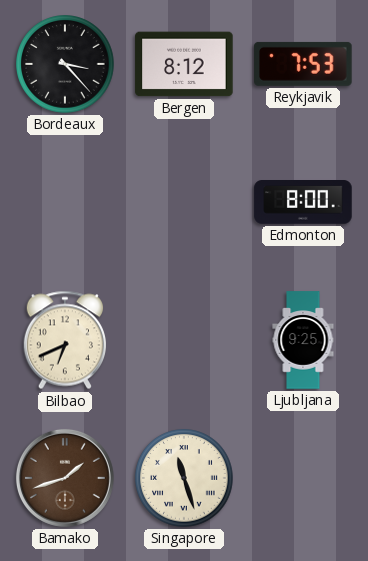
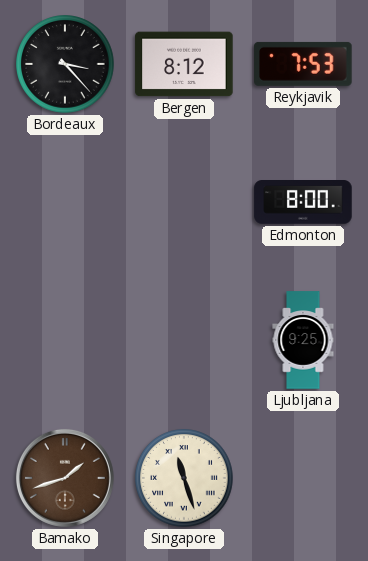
Bilbao: 6:41 -> none (64, 340)
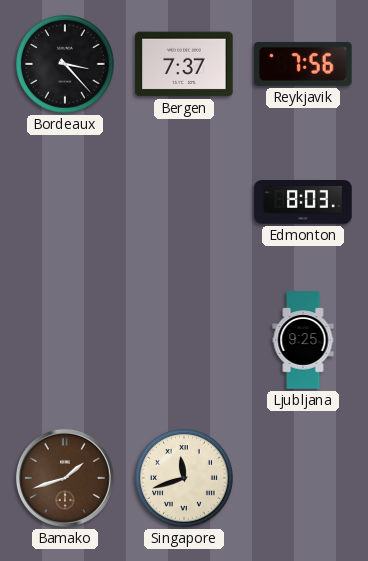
Bergen: 8:12 -> 7:37 (184, 64)
Reykjavik: 7:53 -> 7:56 (303, 64)
Edmonton: 8:00 -> 8:03 (303, 203)
Singapore: 11:27 -> 11:42 (184, 478)
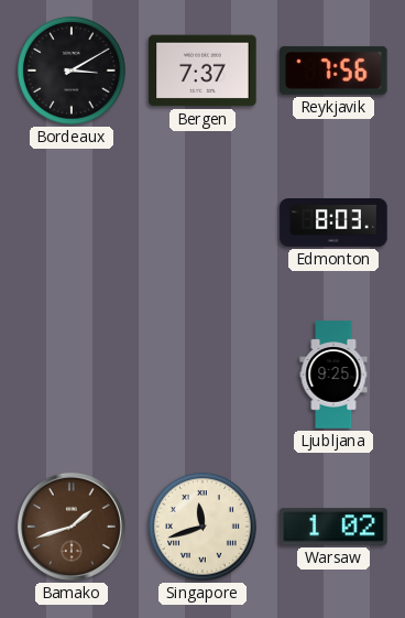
Bordeaux: 3:23 -> 3:10 (72, 71)
Warsaw: none -> 1:02 (333, 527)
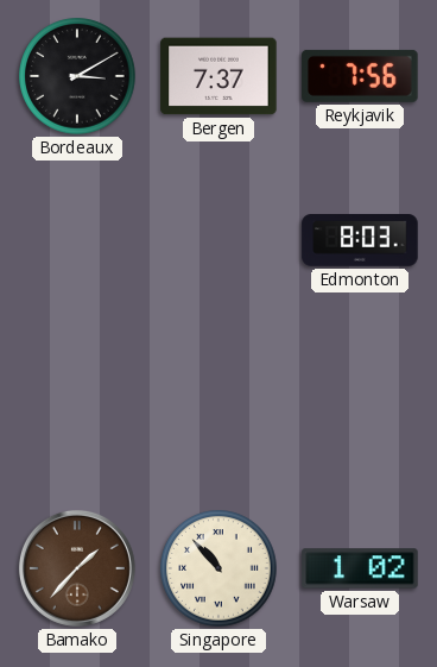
Ljubljana: 9:25 -> none (333, 375)
Bamako: 1:42 -> 1:37 (77, 568)
Singapore: 11:42 -> 10:53 (218, 568)
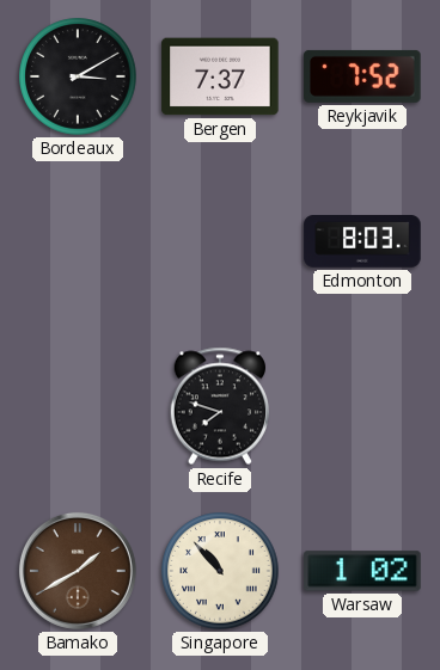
Reykjavik: 7:56 -> 7:52 (362, 76)
Recife: none -> 7:48 (219, 406)
Bamako: 1:37 -> 1:40 (78, 571)
